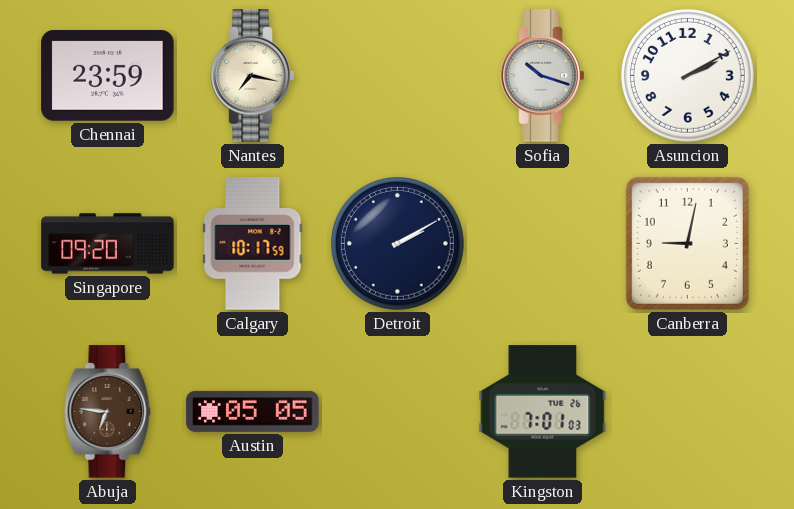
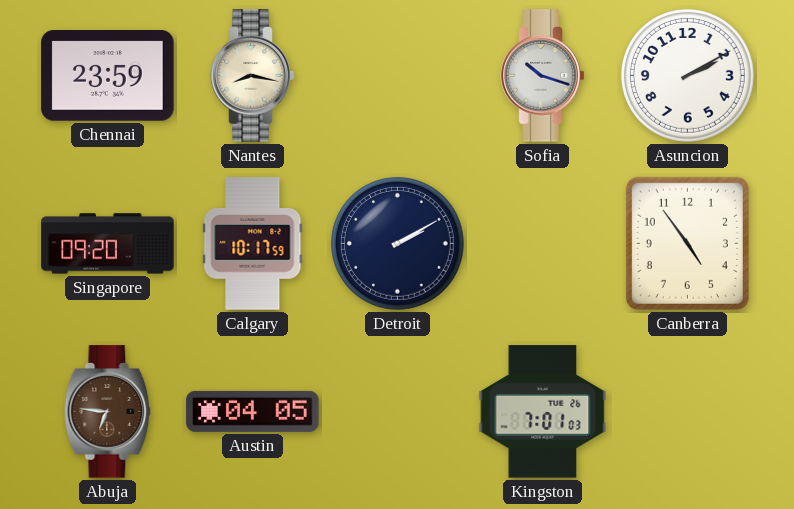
Nantes: 7:17 -> 8:17 (253, 76)
Canberra: 9:02 -> 4:54 (687, 243)
Austin: 05:05 -> 04:05 (253, 411)
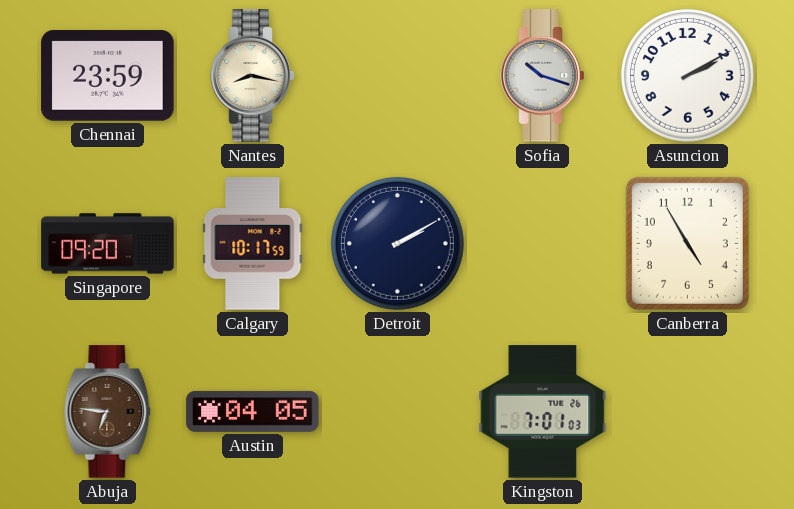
Canberra: 4:54 -> 4:55 (687, 243)
